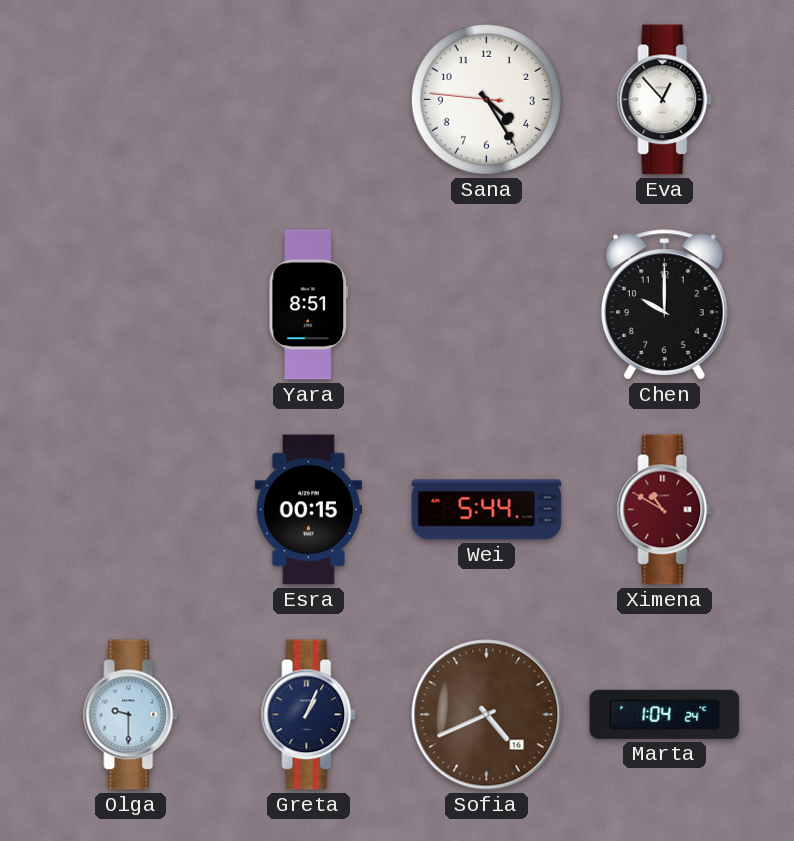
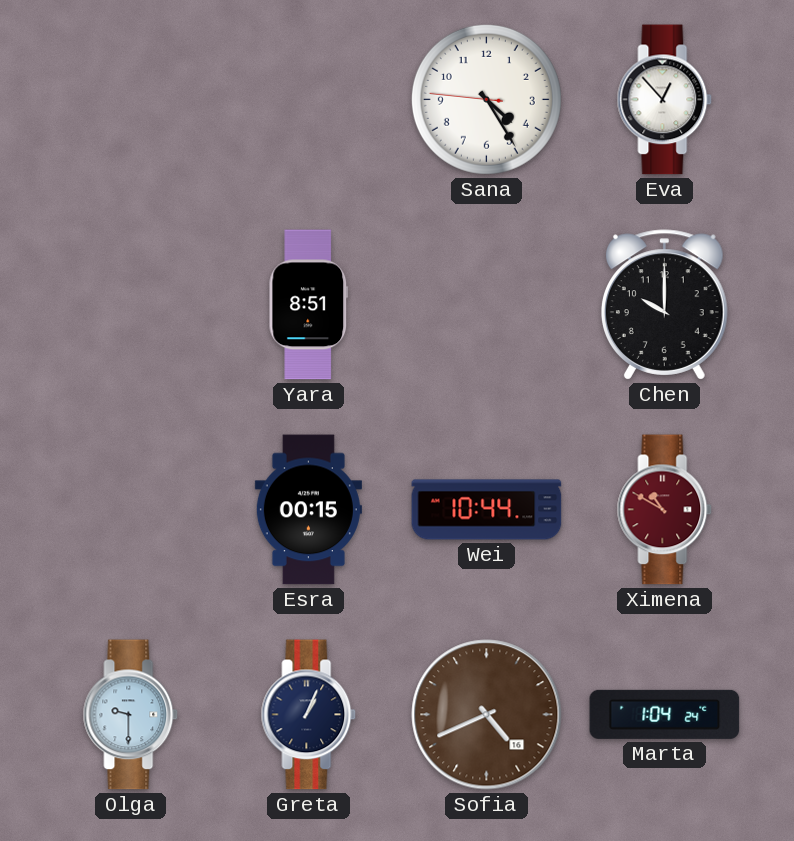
Wei: 5:44 -> 10:44 (487, 510)
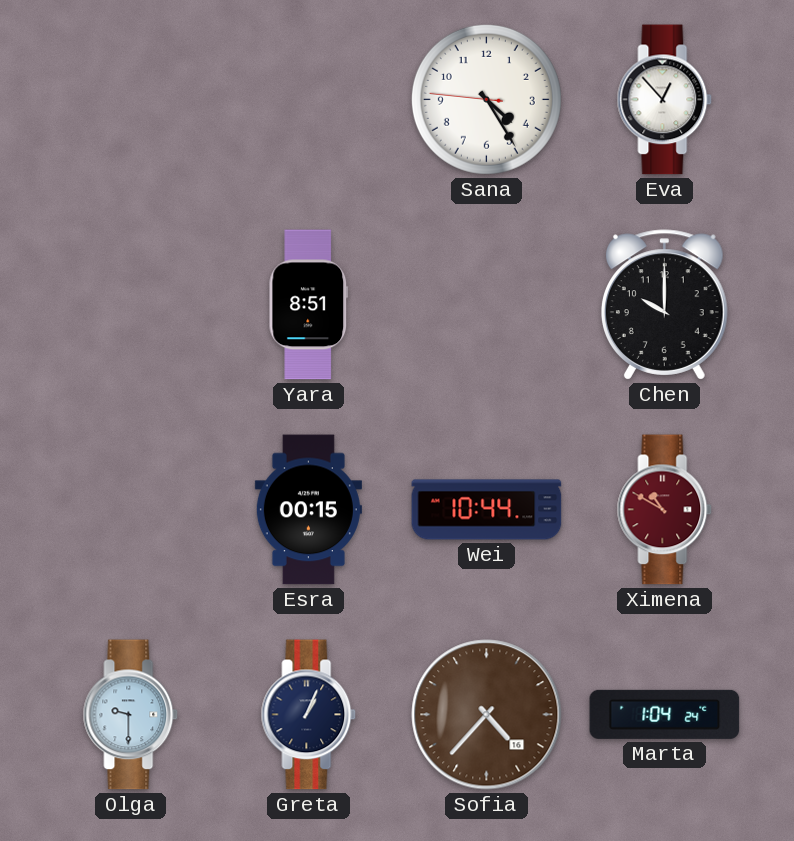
Sofia: 4:41 -> 4:37 (487, 715)
